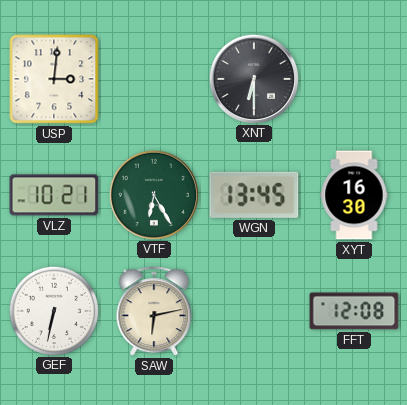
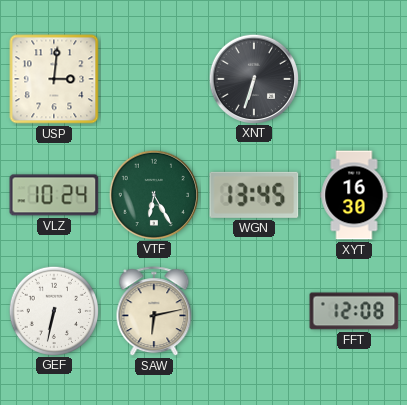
XNT: 6:30 -> 6:33 (253, 78)
VLZ: 10:21 -> 10:24 (54, 195)
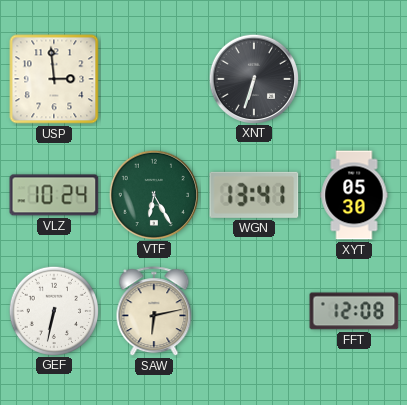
USP: 3:01 -> 2:59 (54, 79)
WGN: 13:45 -> 13:41 (254, 195)
XYT: 16:30 -> 05:30 (354, 195)
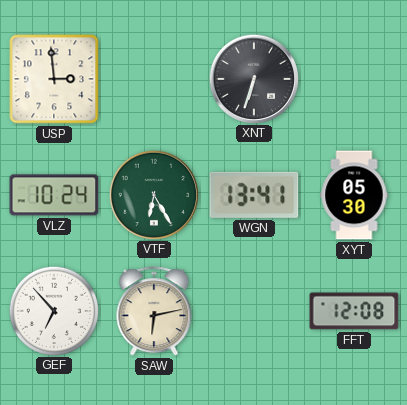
GEF: 6:32 -> 6:53 (53, 310)
